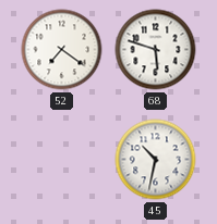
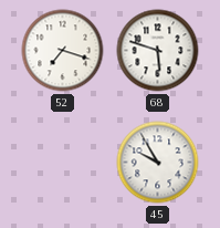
52: 7:21 -> 7:18 (63, 51)
45: 10:32 -> 9:55 (158, 163)
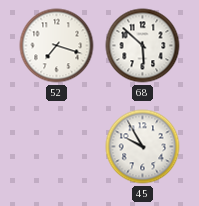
68: 5:48 -> 5:52 (143, 46)
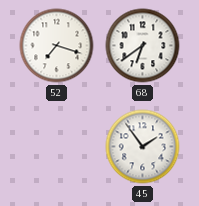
68: 5:52 -> 6:39 (143, 46)
45: 9:55 -> 1:54 (143, 147)
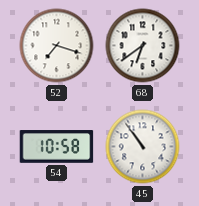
54: none -> 10:58 (57, 147)
45: 1:54 -> 10:54 (143, 147)
